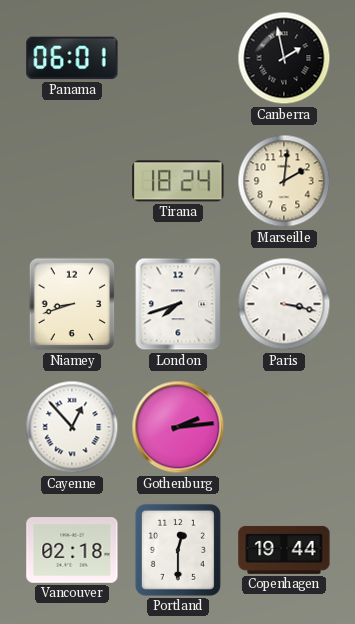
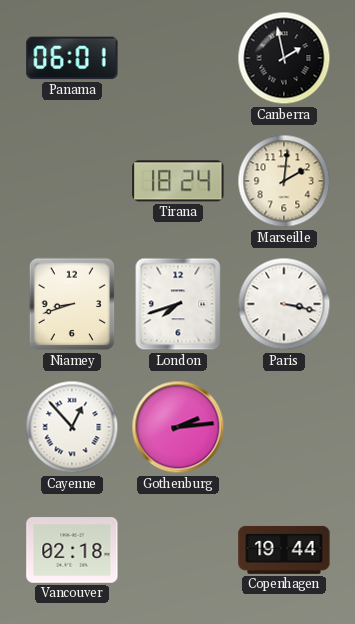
Portland: 12:30 -> none (178, 550)
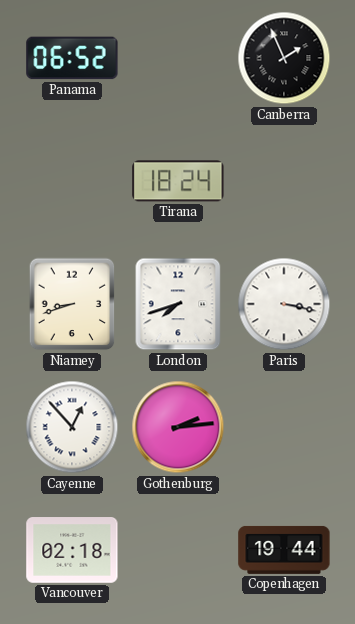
Panama: 06:01 -> 06:52 (72, 58)
Canberra: 1:58 -> 1:56 (284, 58)
Marseille: 2:01 -> none (284, 181)
